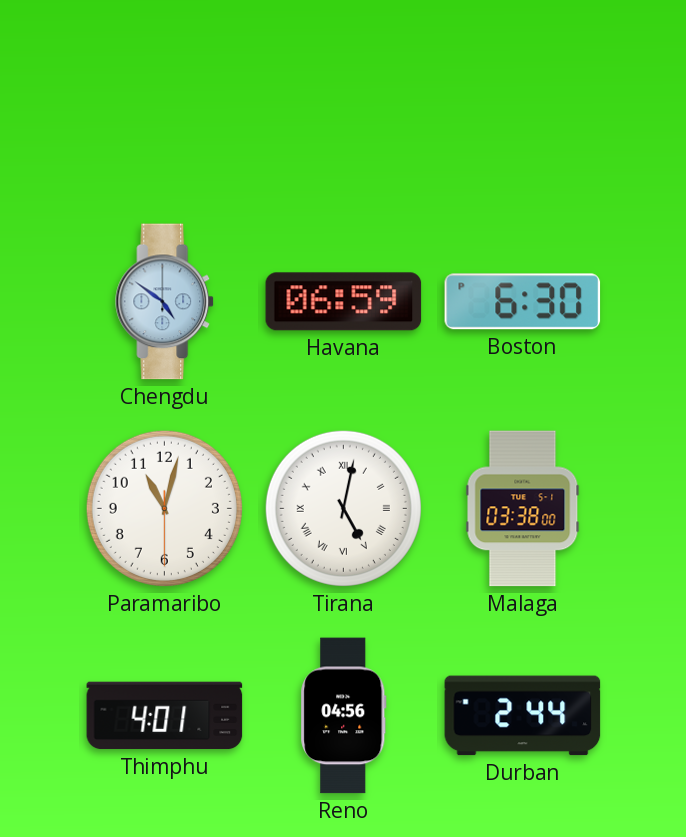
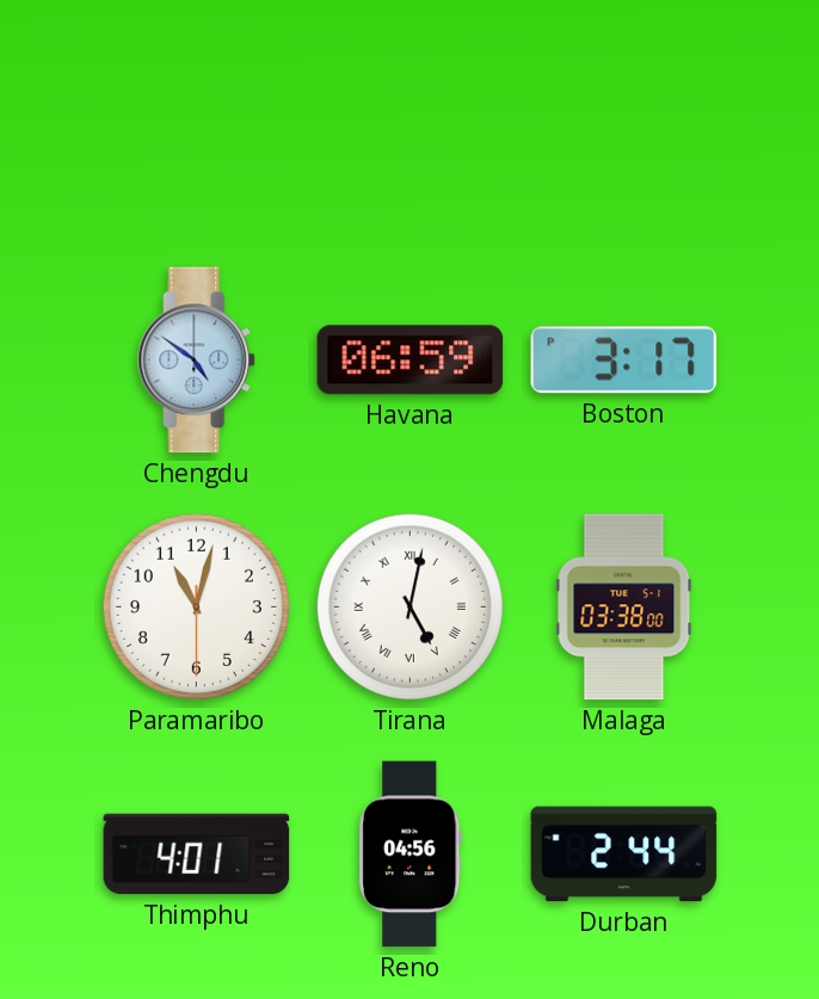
Boston: 6:30 -> 3:17 (624, 360)
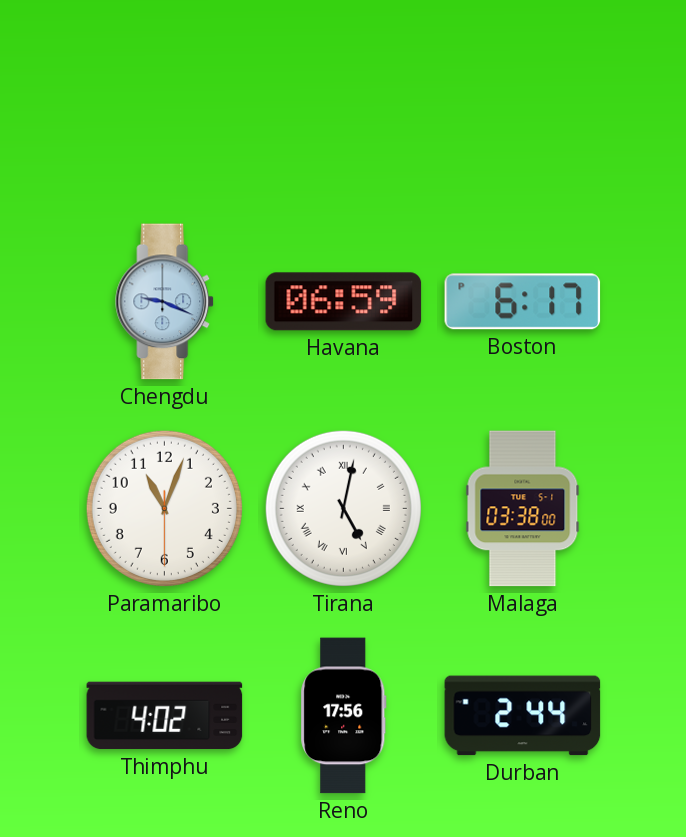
Chengdu: 4:51 -> 9:19 (165, 302)
Boston: 3:17 -> 6:17 (523, 302)
Paramaribo: 11:02 -> 11:03 (164, 508)
Thimphu: 4:01 -> 4:02 (165, 716)
Reno: 04:56 -> 17:56 (344, 716)
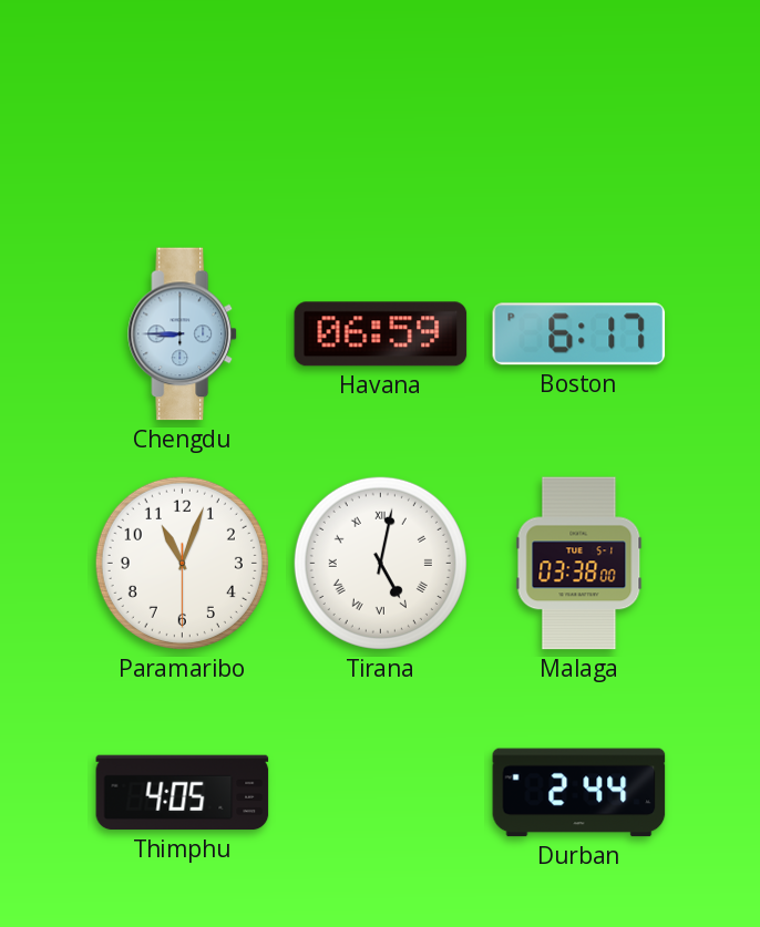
Chengdu: 9:19 -> 8:45 (183, 334)
Thimphu: 4:02 -> 4:05 (183, 793)
Reno: 17:56 -> none (344, 716)
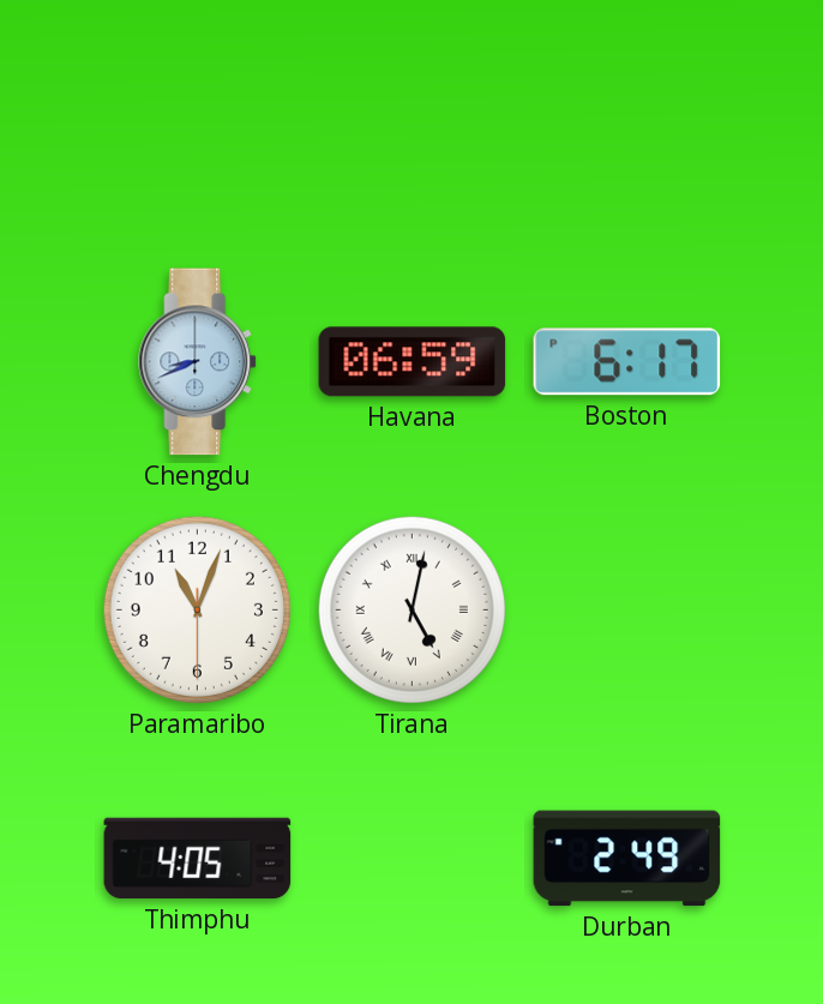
Chengdu: 8:45 -> 8:41 (198, 362)
Malaga: 03:38 -> none (579, 564)
Durban: 2:44 -> 2:49 (627, 859)
